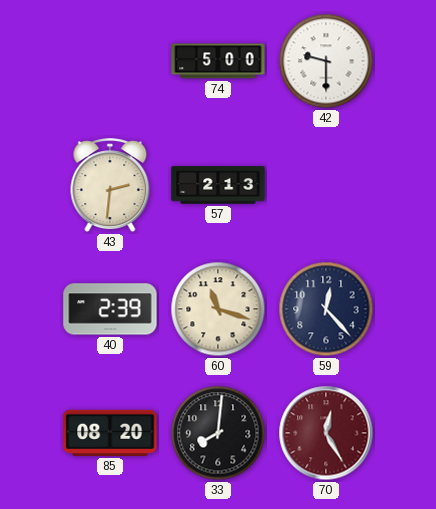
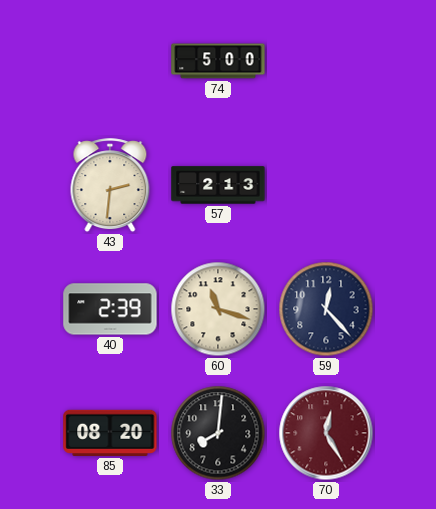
42: 9:30 -> none (326, 61)
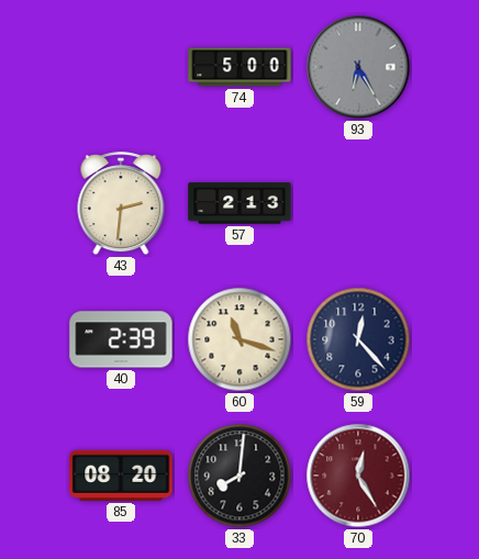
93: none -> 6:25 (358, 67)
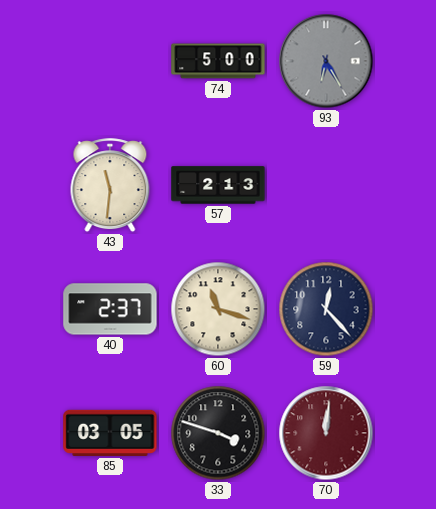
43: 2:31 -> 11:31 (110, 186)
40: 2:39 -> 2:37 (110, 309)
85: 08:20 -> 03:05 (110, 433)
33: 8:01 -> 3:48 (218, 433)
70: 12:25 -> 12:01 (326, 433)
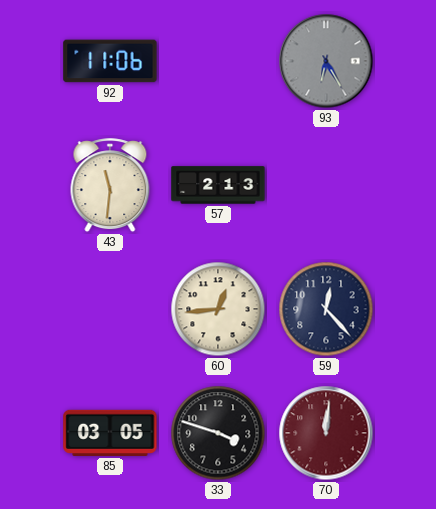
92: none -> 11:06 (110, 61)
74: 5:00 -> none (218, 61)
40: 2:37 -> none (110, 309)
60: 11:18 -> 12:44 (218, 309)
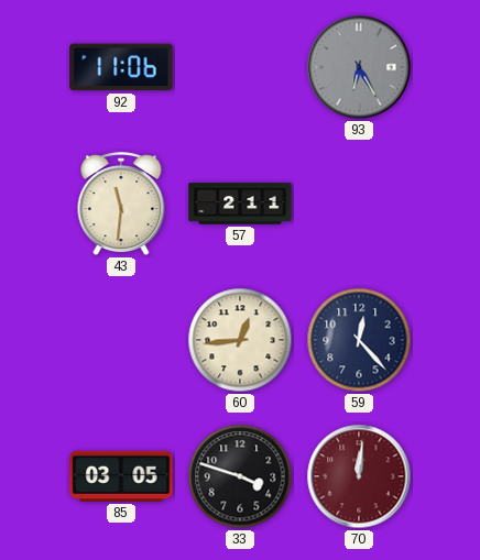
57: 2:13 -> 2:11 (240, 204)
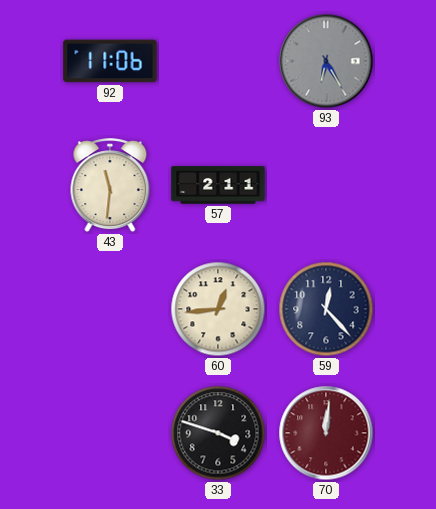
85: 03:05 -> none (121, 476)
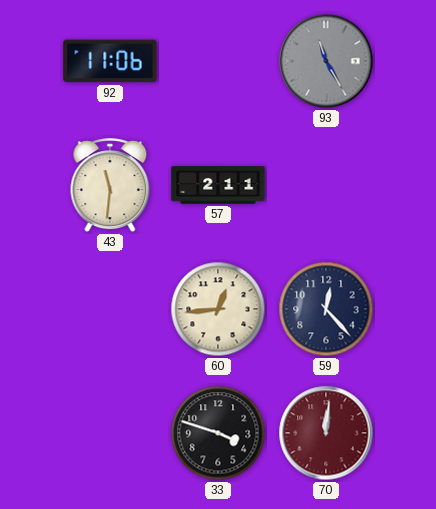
93: 6:25 -> 11:25 (326, 61)
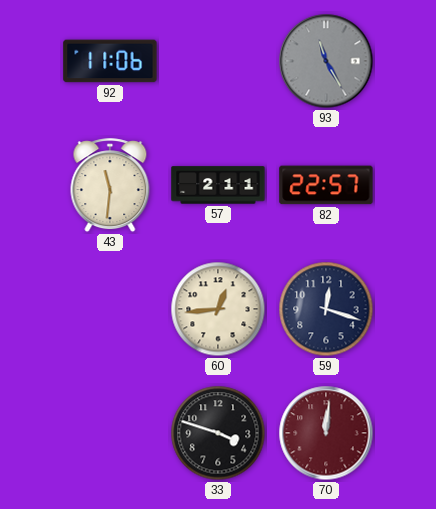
82: none -> 22:57 (326, 185)
59: 12:23 -> 12:18 (326, 309)
